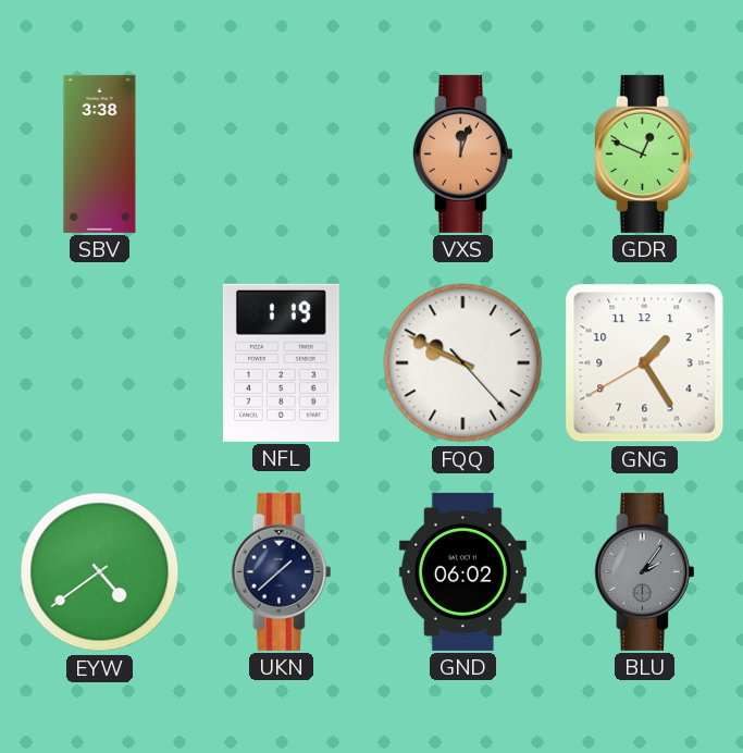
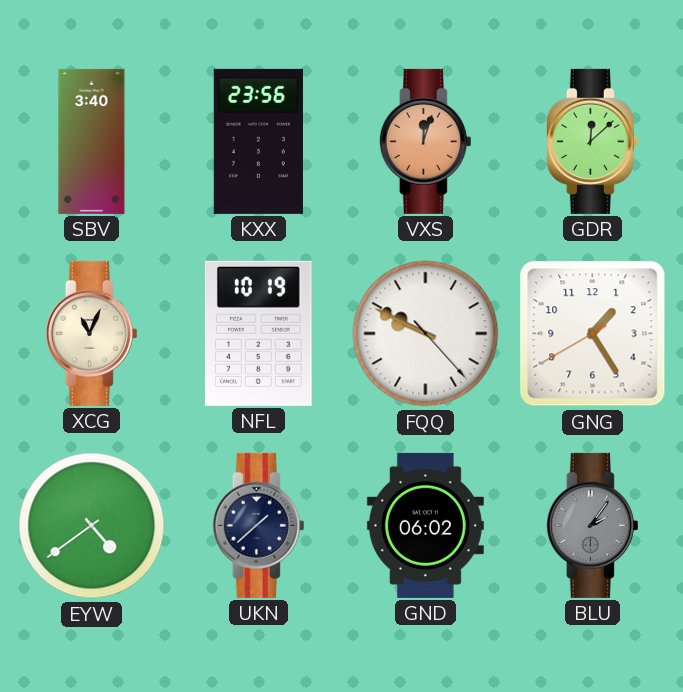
SBV: 3:38 -> 3:40 (92, 141)
KXX: none -> 23:56 (258, 141)
GDR: 12:49 -> 12:08 (592, 141)
XCG: none -> 11:04 (91, 333)
NFL: 1:19 -> 10:19 (258, 333)
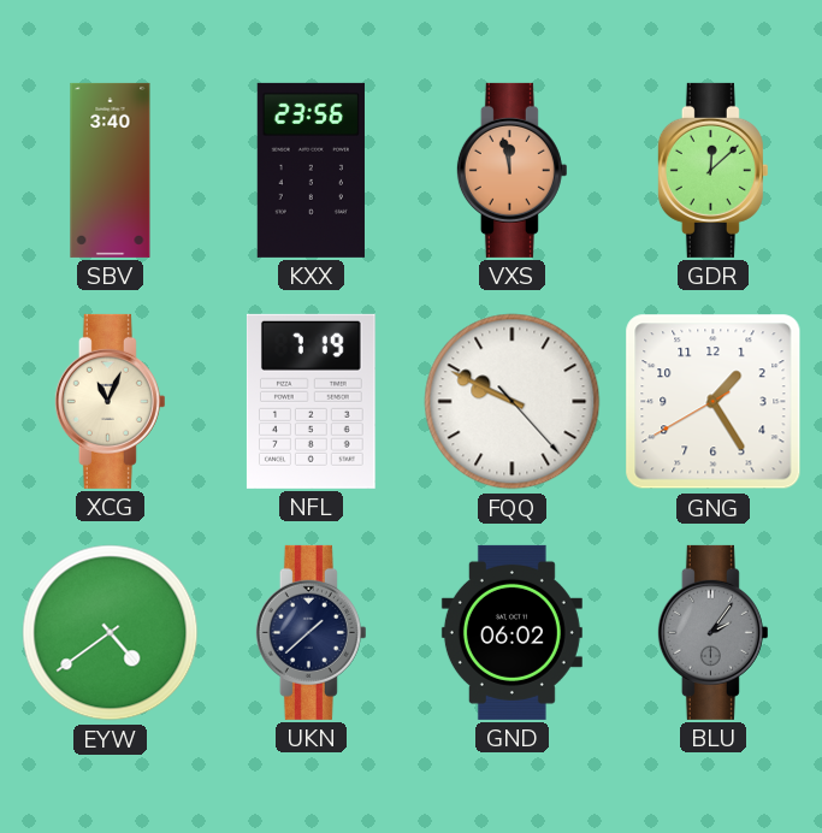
VXS: 12:03 -> 11:58 (511, 170)
NFL: 10:19 -> 7:19 (311, 401)
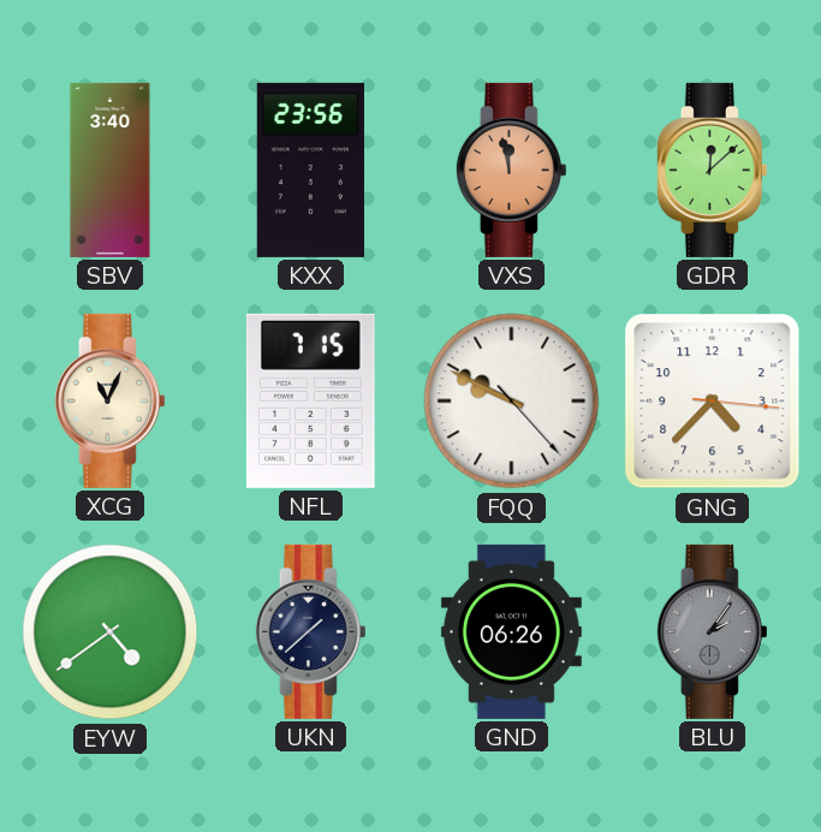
NFL: 7:19 -> 7:15 (310, 400)
GNG: 1:24 -> 4:37 (713, 402)
GND: 06:02 -> 06:26 (511, 631)
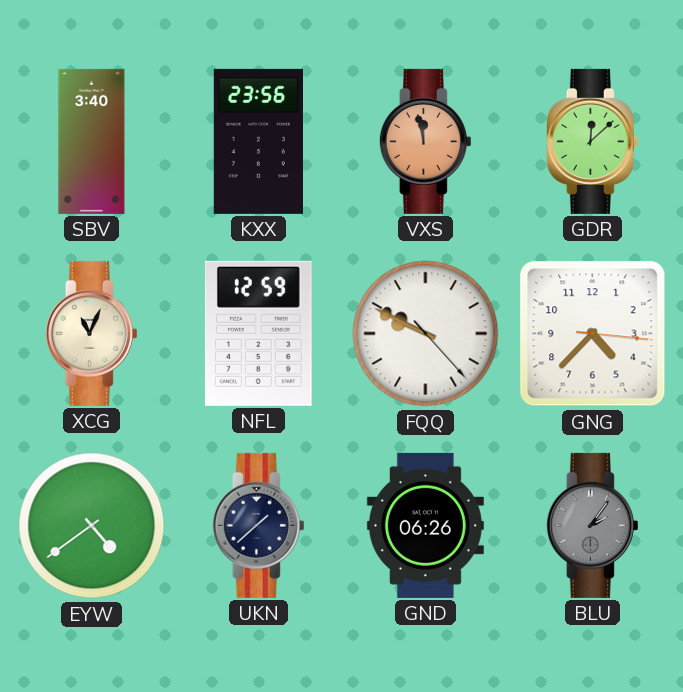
NFL: 7:15 -> 12:59 (258, 333)
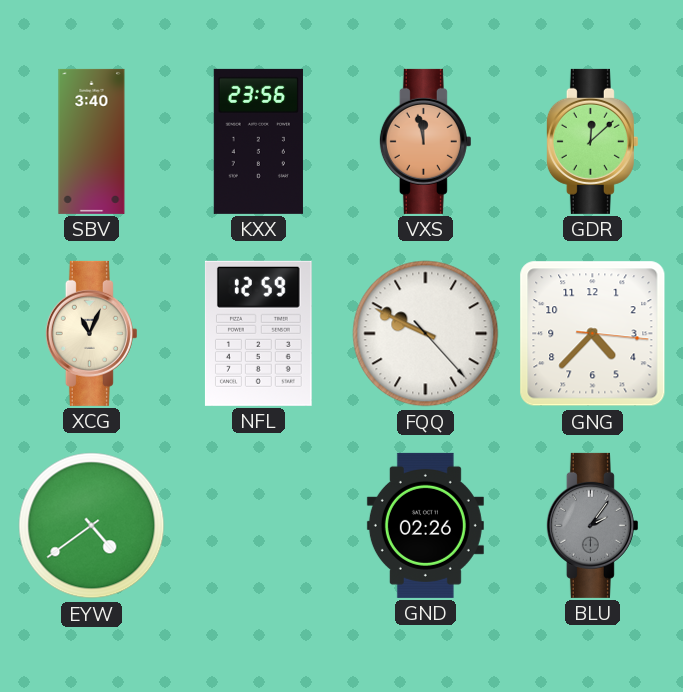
UKN: 1:38 -> none (258, 525)
GND: 06:26 -> 02:26 (425, 525)
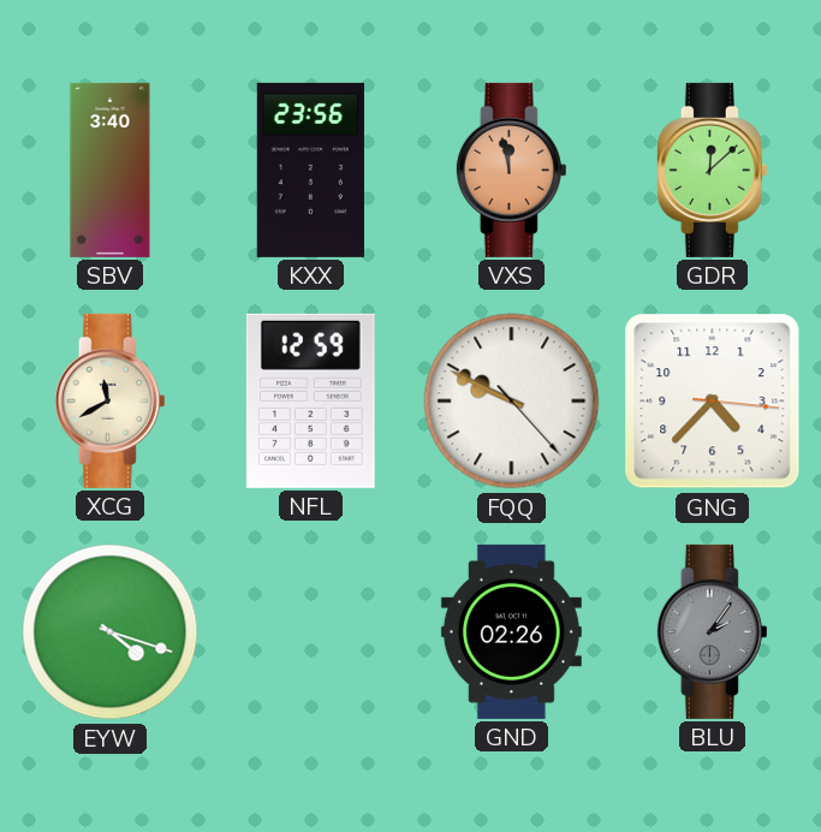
XCG: 11:04 -> 11:40 (109, 400)
EYW: 4:39 -> 4:18 (111, 632)
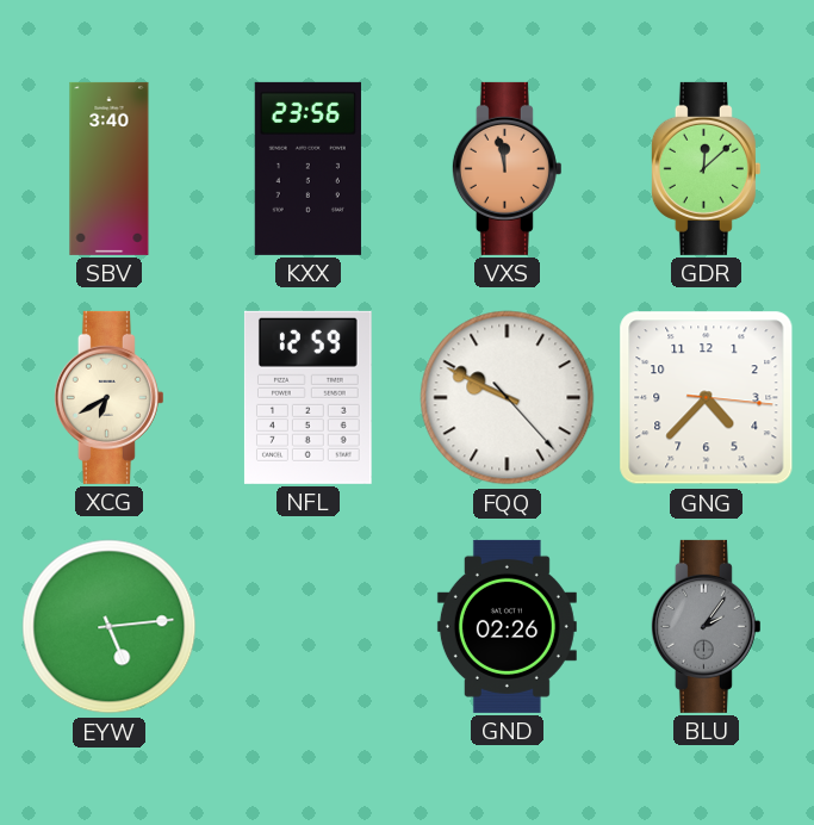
XCG: 11:40 -> 6:40 (108, 397)
EYW: 4:18 -> 5:14 (110, 627)
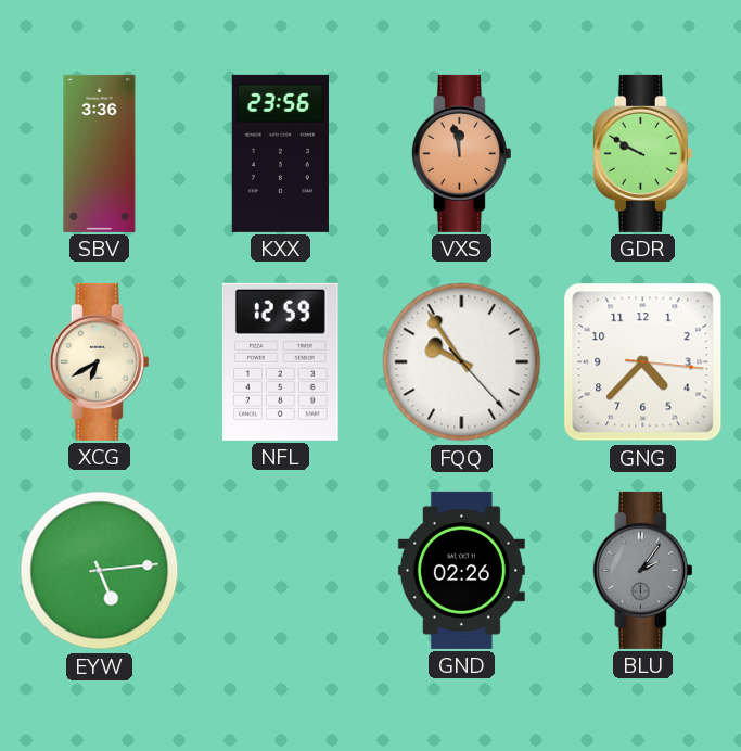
SBV: 3:40 -> 3:36 (100, 153)
GDR: 12:08 -> 9:50 (642, 153)
FQQ: 9:49 -> 9:54 (462, 362)
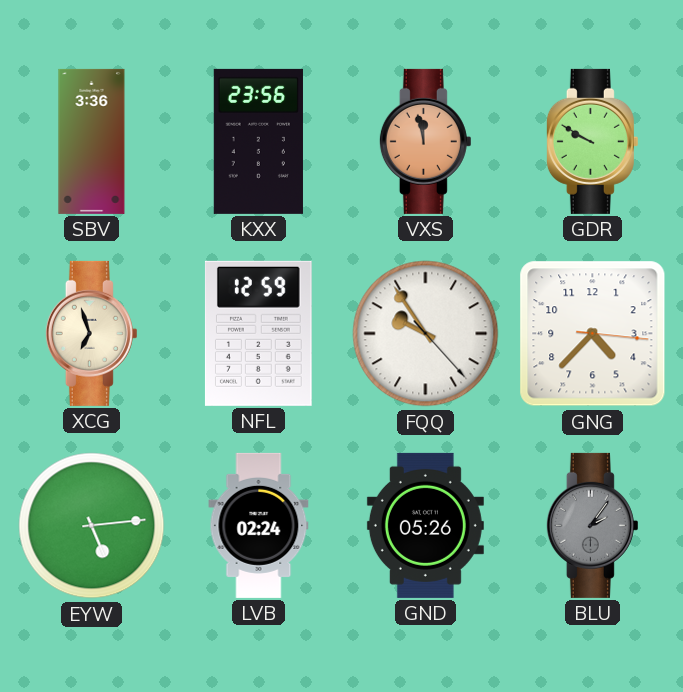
XCG: 6:40 -> 6:57 (91, 333)
LVB: none -> 02:24 (259, 525)
GND: 02:26 -> 05:26 (425, 525)
